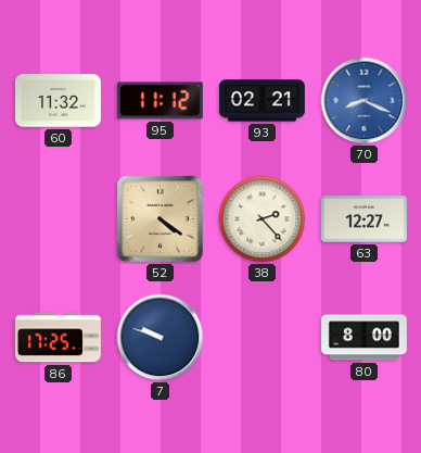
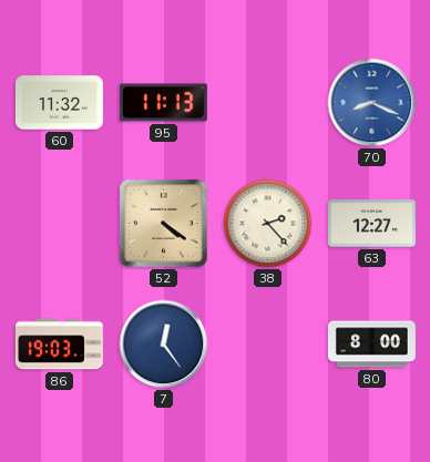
95: 11:12 -> 11:13 (163, 103)
93: 02:21 -> none (261, 101)
86: 17:25 -> 19:03 (59, 345)
7: 9:48 -> 12:24 (164, 345)
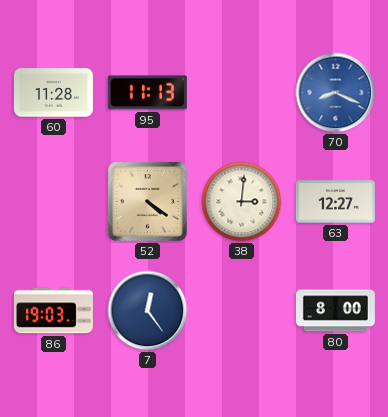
60: 11:32 -> 11:28 (53, 93)
38: 2:23 -> 3:01 (242, 202)
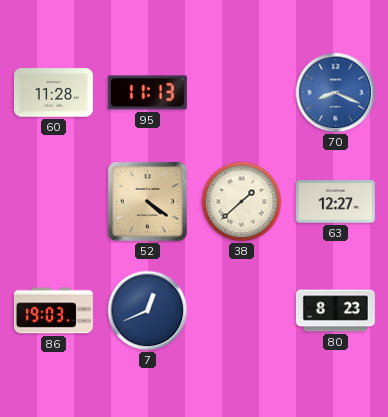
38: 3:01 -> 1:38 (242, 202)
7: 12:24 -> 12:41 (148, 311)
80: 8:00 -> 8:23 (335, 311)
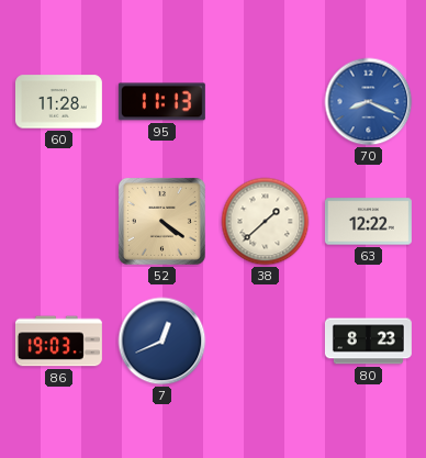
63: 12:27 -> 12:22 (368, 222)
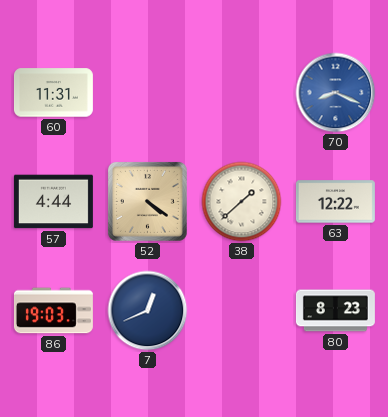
60: 11:28 -> 11:31 (53, 93)
95: 11:13 -> none (161, 102)
57: none -> 4:44 (53, 202)
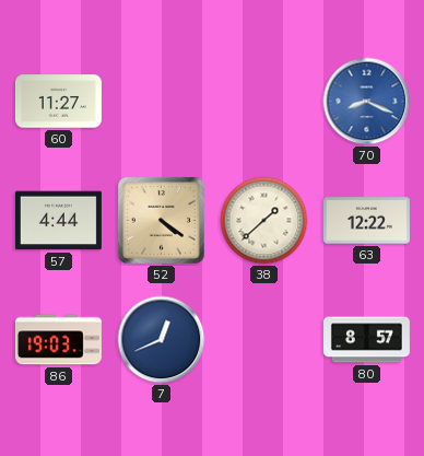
60: 11:31 -> 11:27 (58, 102)
80: 8:23 -> 8:57 (366, 340)
